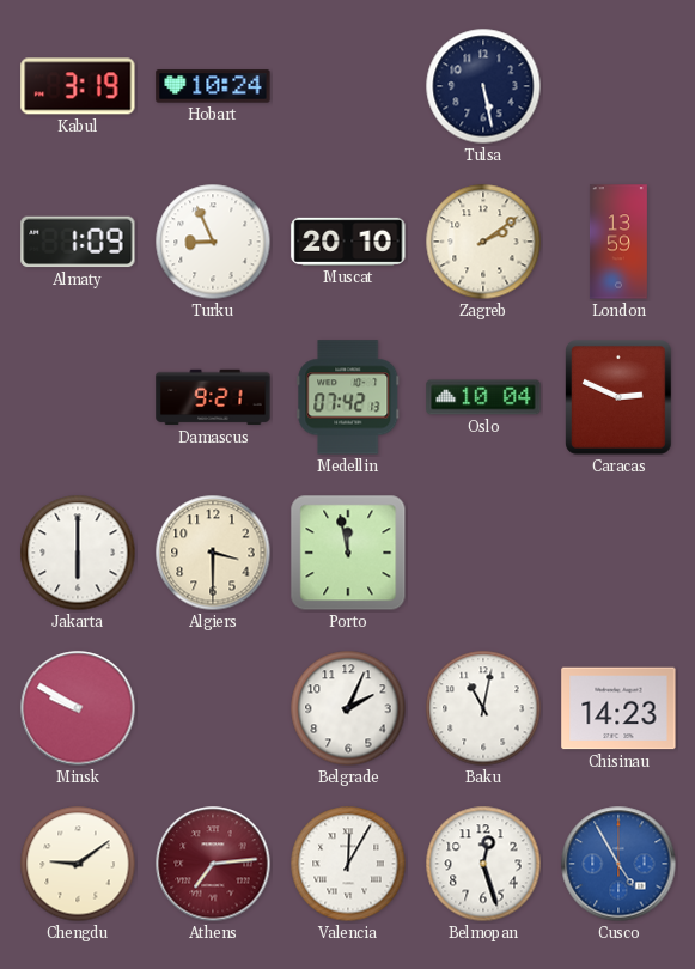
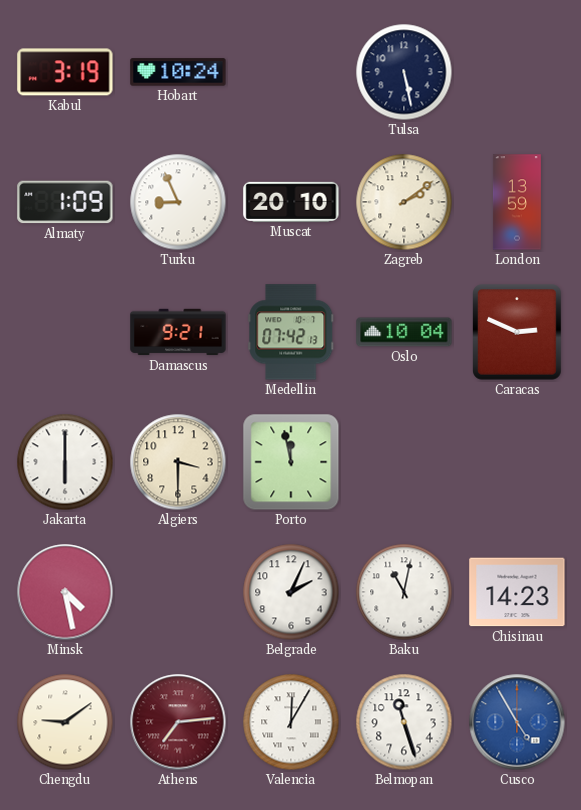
Minsk: 9:50 -> 4:28 (65, 592)
Belmopan: 12:27 -> 11:27 (404, 722)
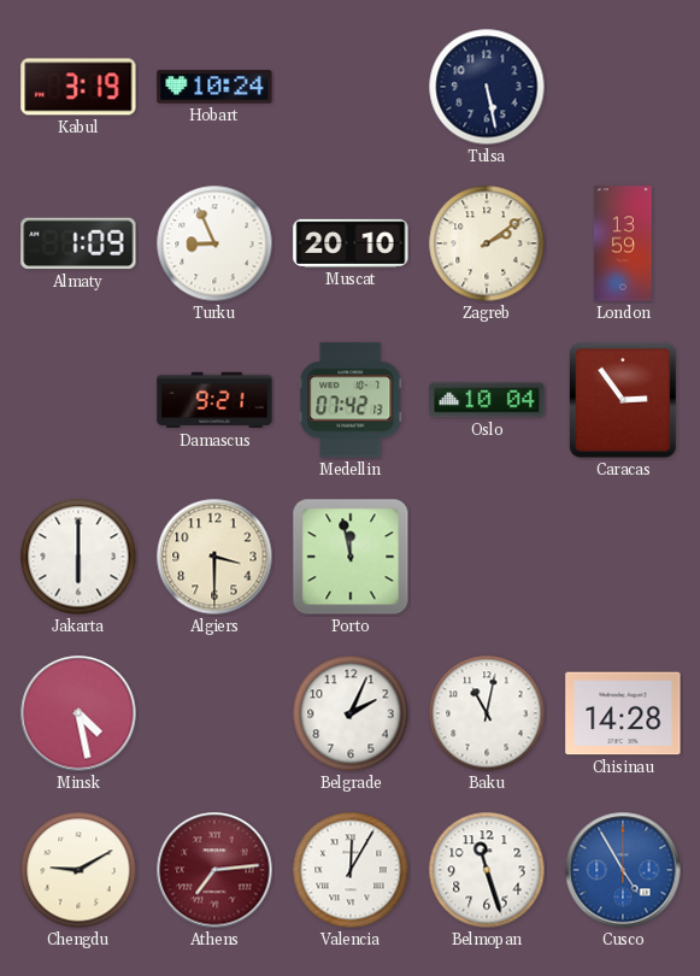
Caracas: 2:49 -> 2:54 (624, 401)
Chisinau: 14:23 -> 14:28 (623, 713)
Chengdu: 9:09 -> 9:10 (78, 870)
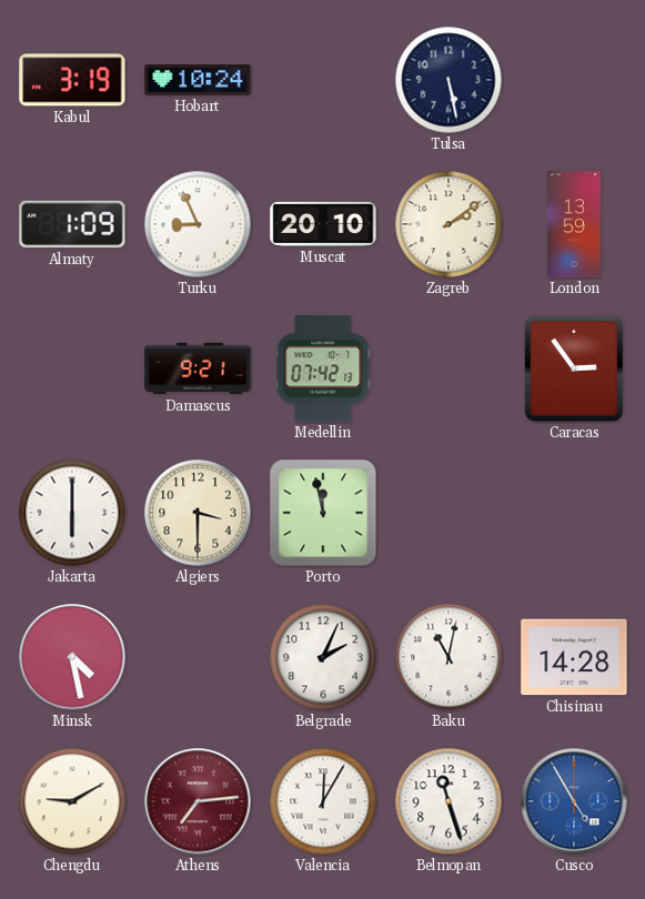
Oslo: 10:04 -> none (487, 400)
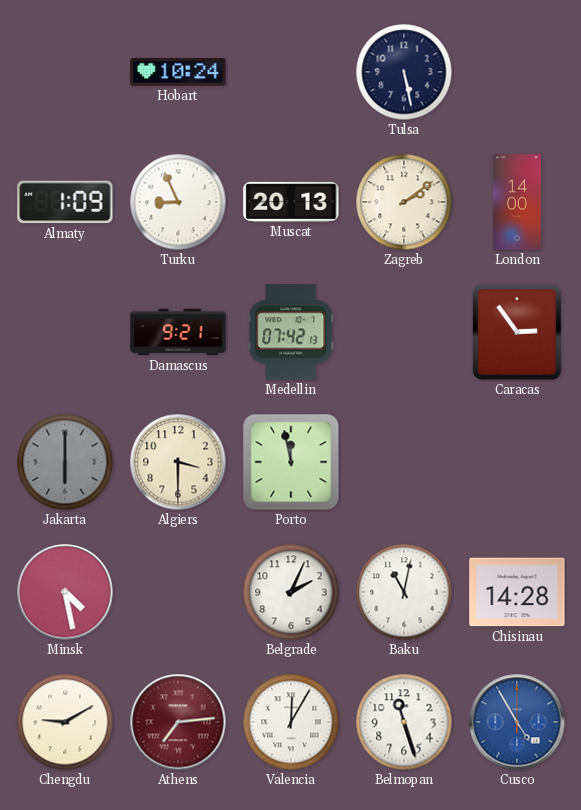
Kabul: 3:19 -> none (72, 80)
Muscat: 20:10 -> 20:13 (291, 202)
London: 13:59 -> 14:00 (517, 202)
Jakarta dial: white -> grey (65, 462)
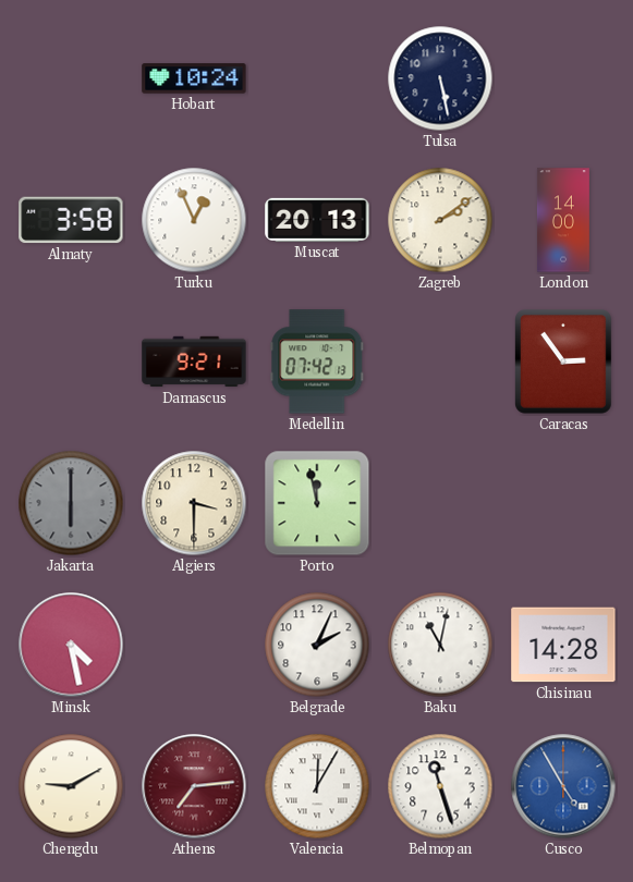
Almaty: 1:09 -> 3:58 (71, 220)
Turku: 8:56 -> 12:56 (194, 220)
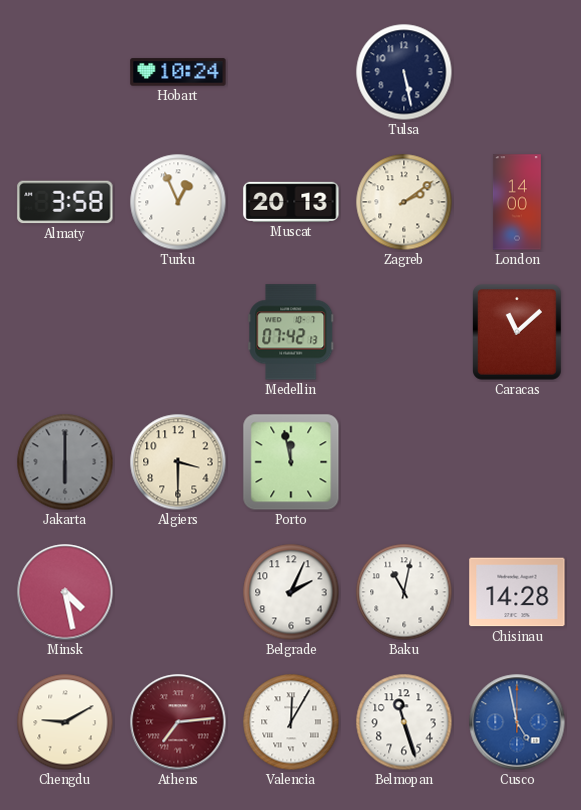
Damascus: 9:21 -> none (194, 362)
Caracas: 2:54 -> 11:08 (518, 333)
Cusco: 4:55 -> 4:58 (517, 722)
